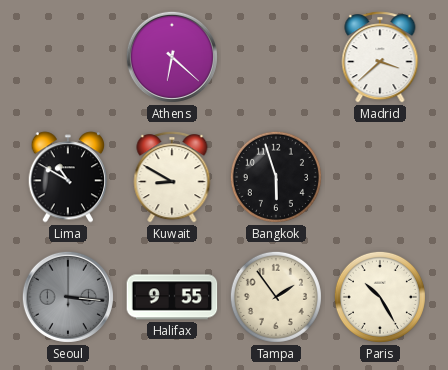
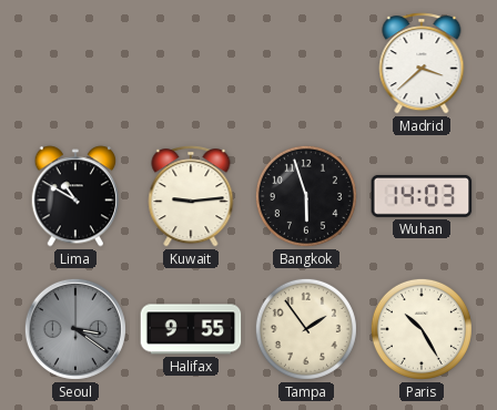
Athens: 6:22 -> none (172, 57)
Kuwait: 8:50 -> 9:14 (191, 196)
Wuhan: none -> 14:03 (422, 196)
Seoul: 3:16 -> 3:21 (75, 329)
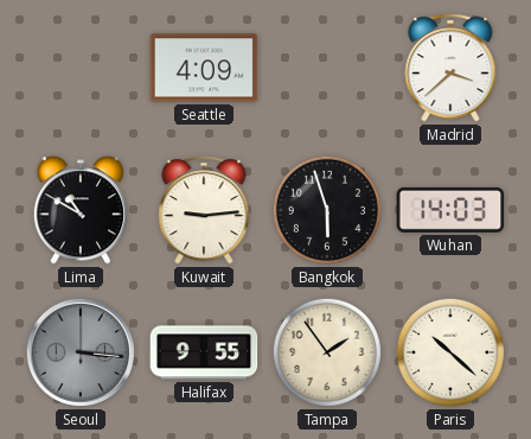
Seattle: none -> 4:09 (204, 68)
Seoul: 3:21 -> 3:16 (81, 352)
Paris: 10:25 -> 10:22 (450, 352)
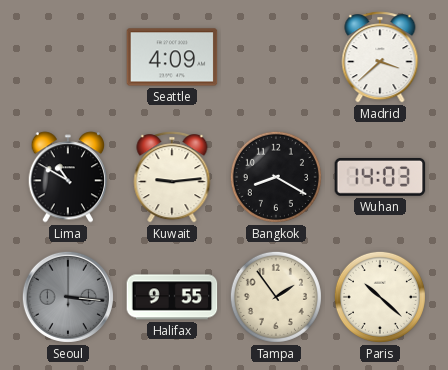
Bangkok: 5:57 -> 8:20 (276, 177)
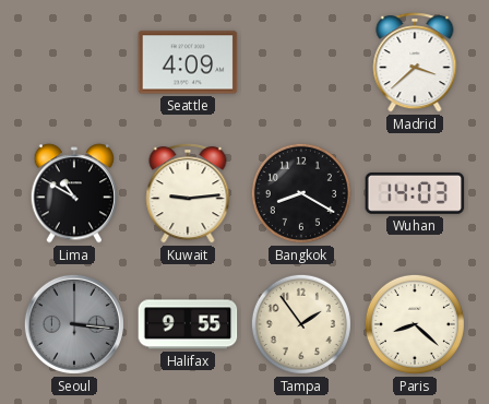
Paris: 10:22 -> 8:22 (415, 324)
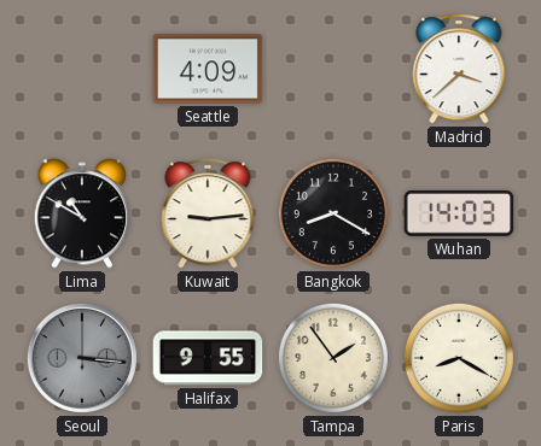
Paris: 8:22 -> 8:20 (459, 358)
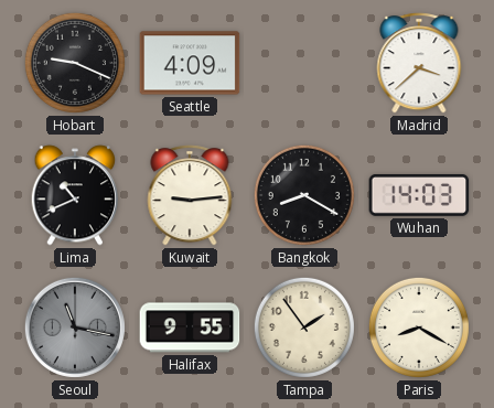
Hobart: none -> 9:19 (75, 63)
Lima: 10:50 -> 10:41 (75, 195)
Seoul: 3:16 -> 11:17 (75, 328)
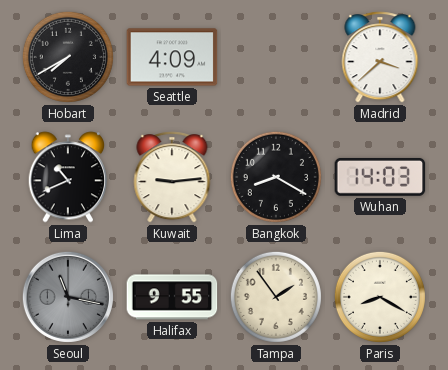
Hobart: 9:19 -> 7:40 (68, 57)
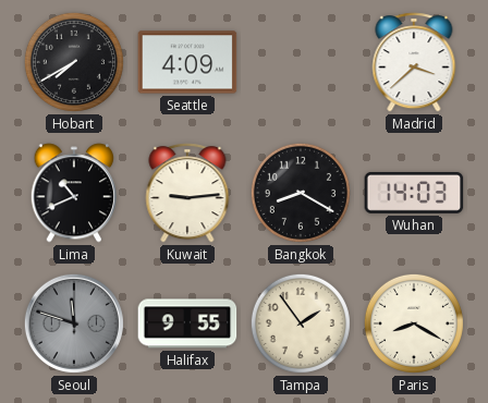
Seoul: 11:17 -> 11:48 (74, 323)
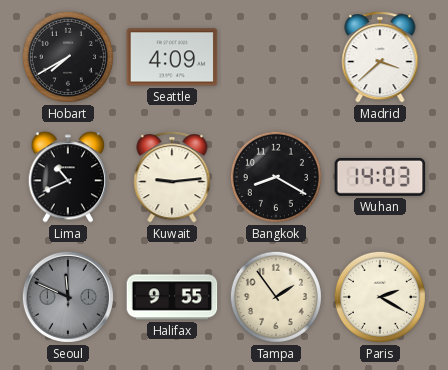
Seoul: 11:48 -> 11:49 (68, 297)
Paris: 8:20 -> 2:20 (380, 297)
